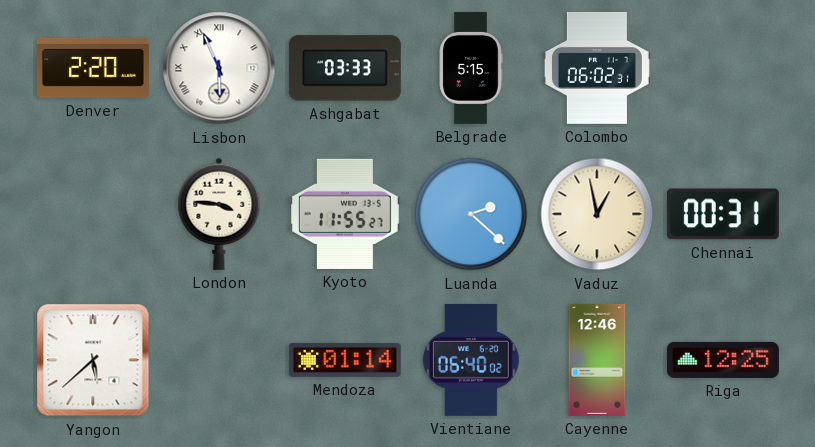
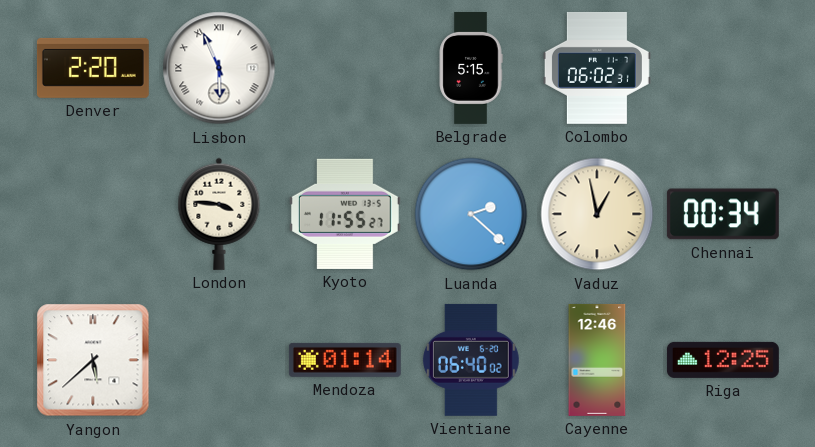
Ashgabat: 03:33 -> none (345, 68)
Chennai: 00:31 -> 00:34 (723, 214)
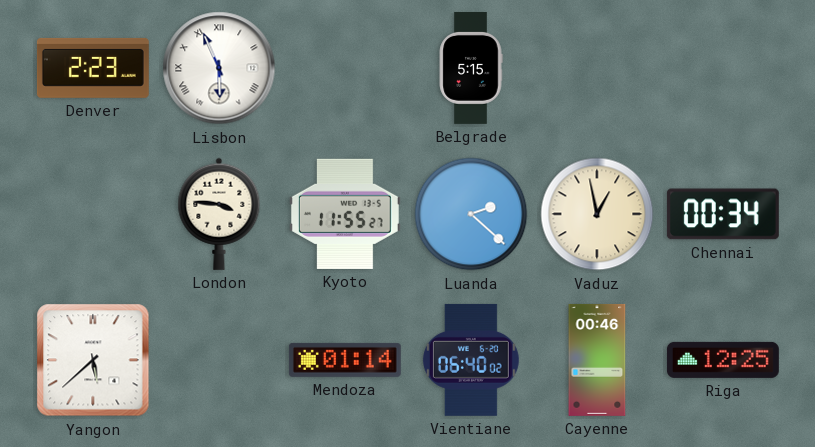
Denver: 2:20 -> 2:23 (93, 68)
Colombo: 06:02 -> none (597, 68)
Cayenne: 12:46 -> 00:46 (597, 360)
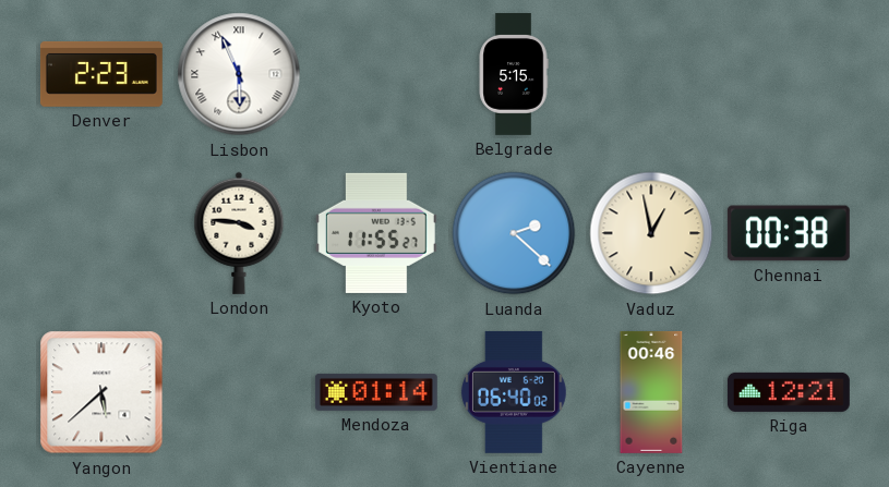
Chennai: 00:34 -> 00:38 (789, 233)
Riga: 12:25 -> 12:21 (789, 392)
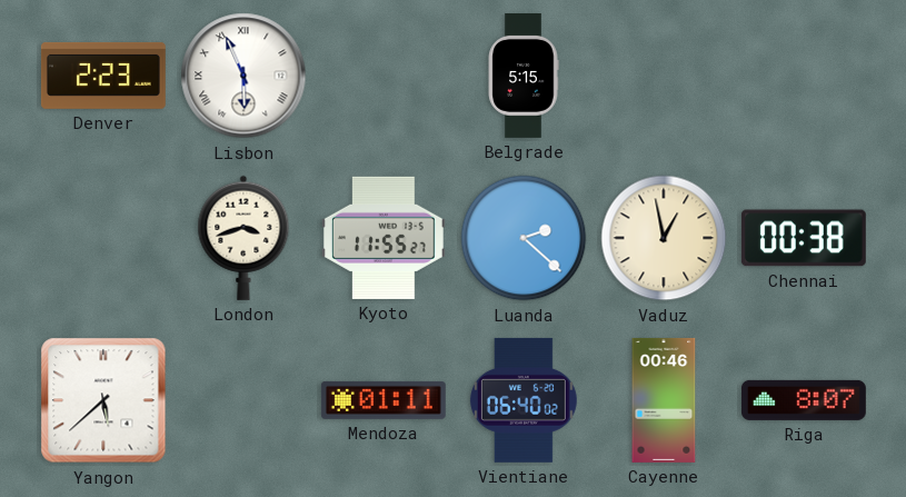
London: 3:46 -> 3:42 (243, 238)
Mendoza: 01:14 -> 01:11 (384, 400)
Riga: 12:21 -> 8:07 (804, 400)
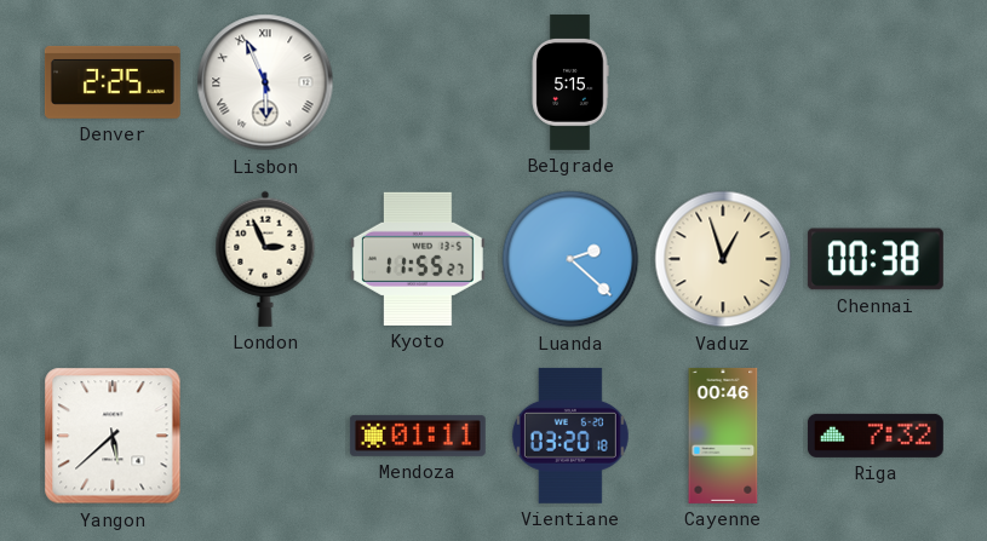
Denver: 2:23 -> 2:25 (113, 82)
London: 3:42 -> 2:56 (265, 259)
Vaduz: 12:58 -> 12:57 (723, 259)
Vientiane: 06:40 -> 03:20 (570, 436)
Riga: 8:07 -> 7:32 (876, 436)
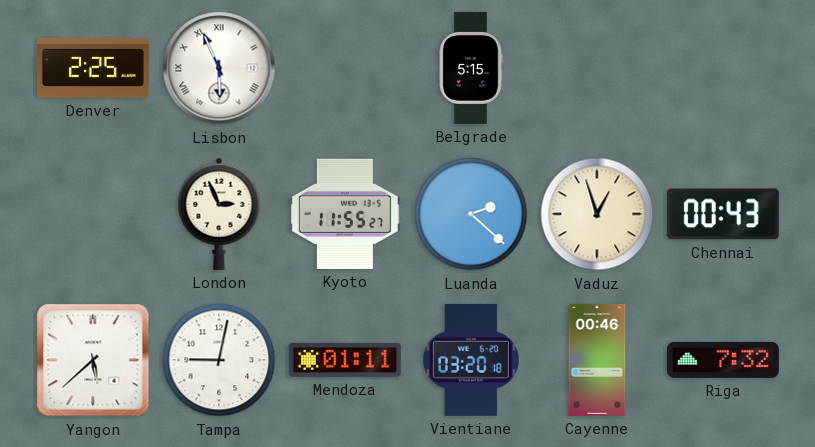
Chennai: 00:38 -> 00:43 (723, 214)
Tampa: none -> 9:02 (219, 360)
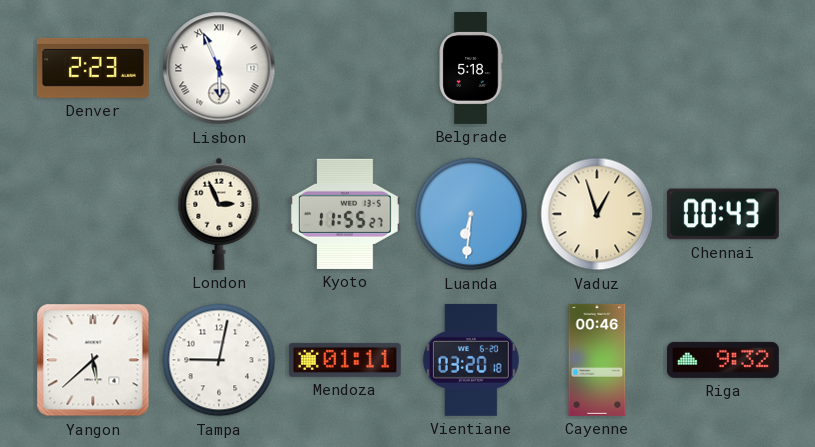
Denver: 2:25 -> 2:23 (93, 68)
Belgrade: 5:15 -> 5:18 (471, 69)
Luanda: 2:22 -> 6:31 (471, 214)
Riga: 7:32 -> 9:32 (723, 360)
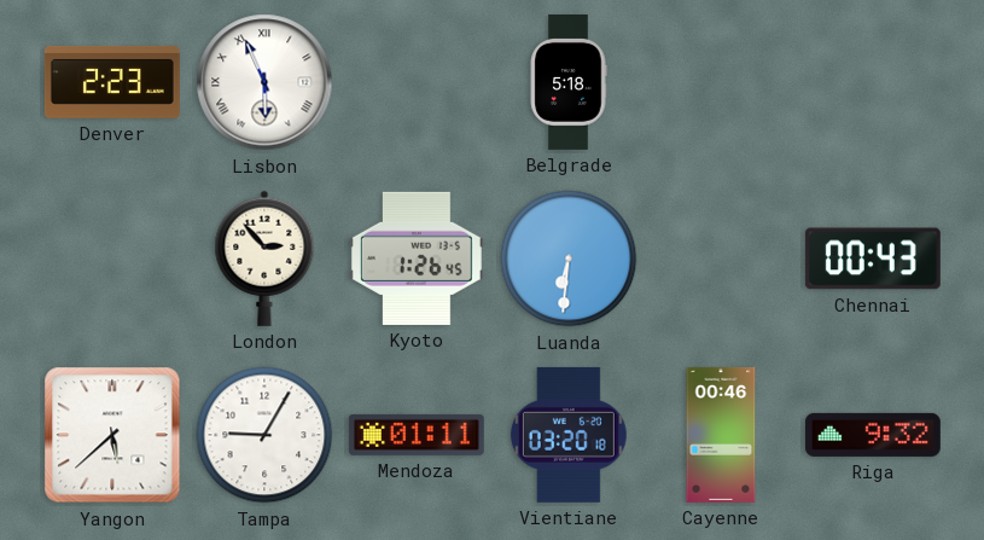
London: 2:56 -> 2:53 (264, 259)
Kyoto: 11:55 -> 1:26 (417, 259)
Vaduz: 12:57 -> none (597, 214)
Tampa: 9:02 -> 9:05 (264, 435)
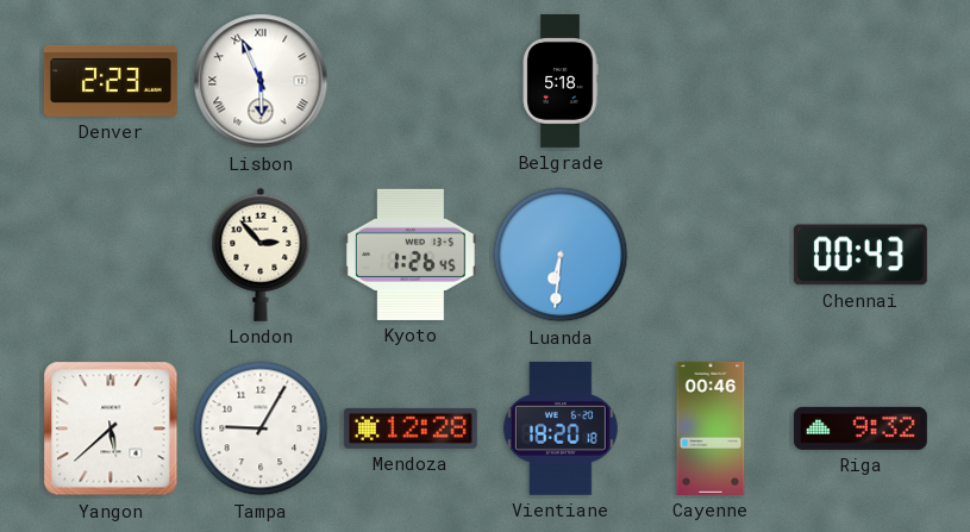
Mendoza: 01:11 -> 12:28 (411, 428)
Vientiane: 03:20 -> 18:20 (561, 428)
